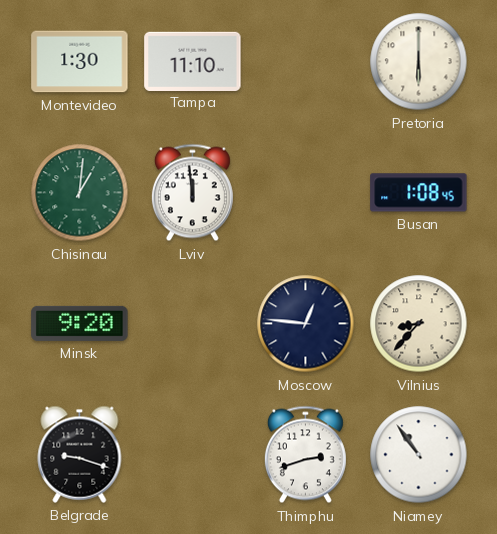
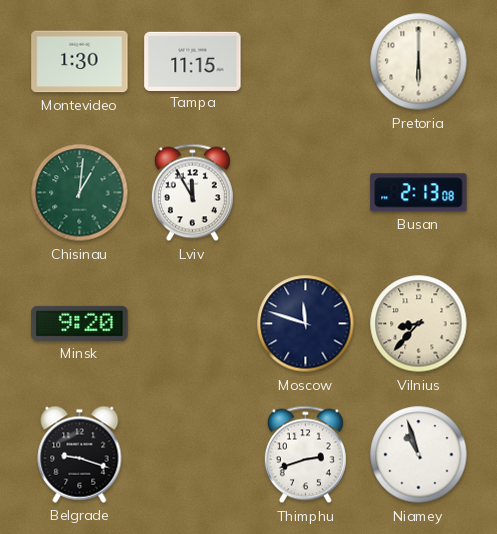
Tampa: 11:10 -> 11:15 (193, 61)
Lviv: 11:59 -> 11:55 (192, 193)
Busan: 1:08 -> 2:13 (419, 193)
Moscow: 12:46 -> 11:48 (306, 324)
Niamey: 10:54 -> 10:57 (419, 455)
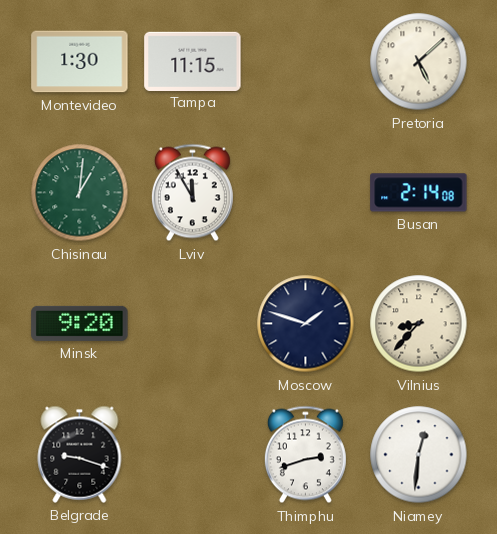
Pretoria: 6:00 -> 5:08 (419, 62)
Busan: 2:13 -> 2:14 (419, 193)
Moscow: 11:48 -> 1:48 (306, 324)
Niamey: 10:57 -> 12:31 (419, 455)
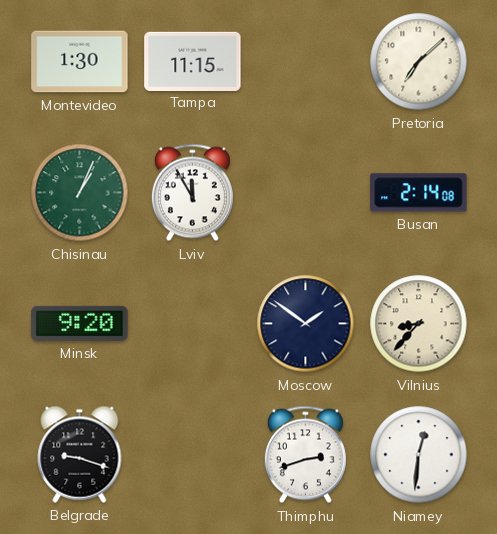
Pretoria: 5:08 -> 7:08 (419, 62)
Chisinau: 1:01 -> 1:04 (80, 193)
Moscow: 1:48 -> 1:51 (306, 324)
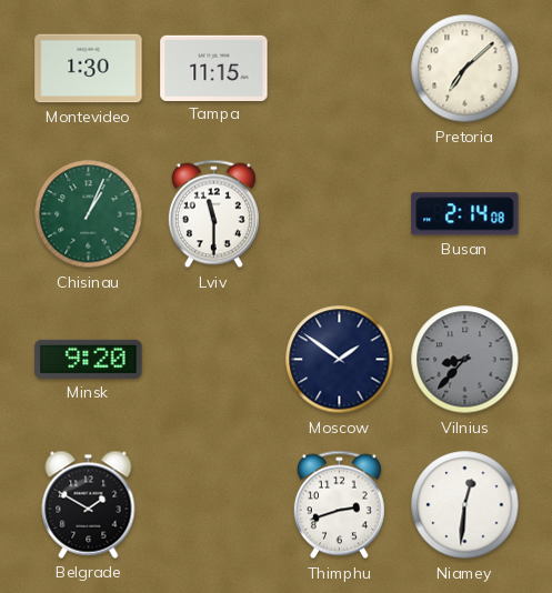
Lviv: 11:55 -> 11:30 (213, 214)
Vilnius dial: cream -> grey (465, 360)
Belgrade: 9:18 -> 1:50 (89, 504)
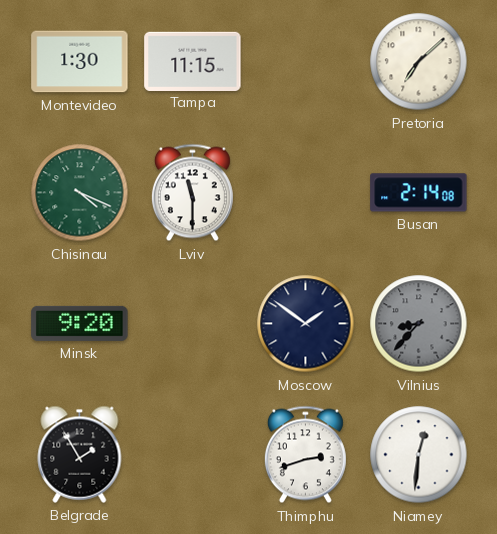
Chisinau: 1:04 -> 4:19 (80, 193)
Belgrade: 1:50 -> 1:55 (80, 454)
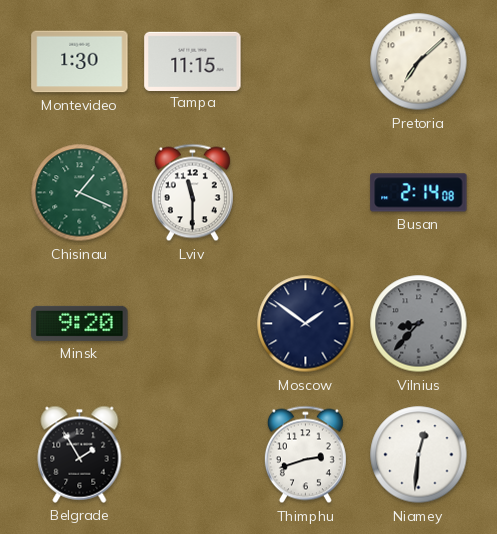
Chisinau: 4:19 -> 1:19 (80, 193)
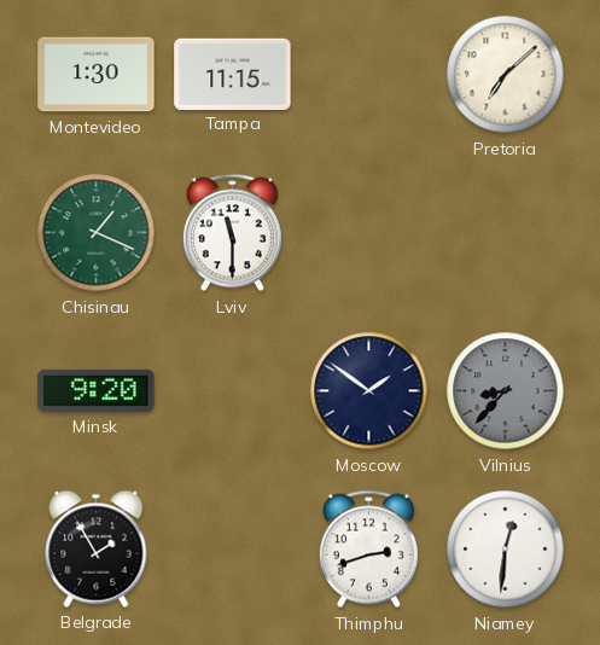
Busan: 2:14 -> none (419, 193)
